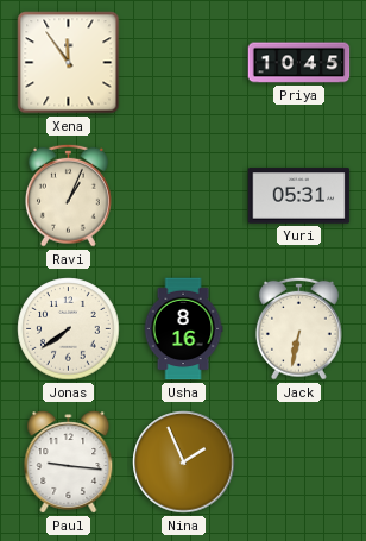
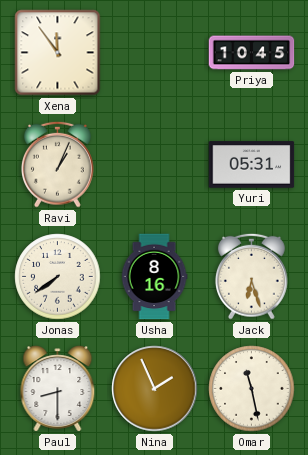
Jack: 6:32 -> 6:27 (251, 276)
Paul: 9:16 -> 8:30 (58, 389)
Omar: none -> 11:28 (252, 389)
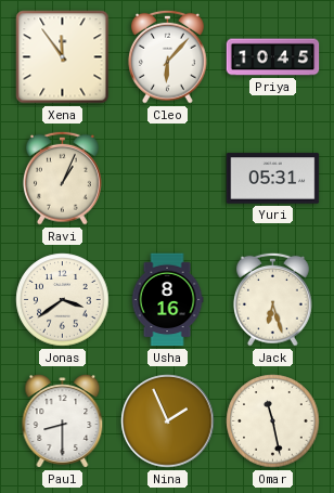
Cleo: none -> 6:07 (167, 56)
Jonas: 7:39 -> 3:39 (63, 300)
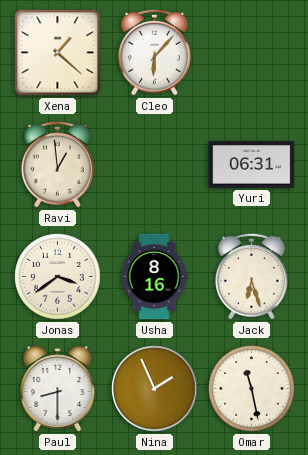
Xena: 11:54 -> 1:22 (58, 53)
Priya: 10:45 -> none (273, 57)
Ravi: 1:04 -> 12:59 (57, 164)
Yuri: 05:31 -> 06:31 (252, 165)
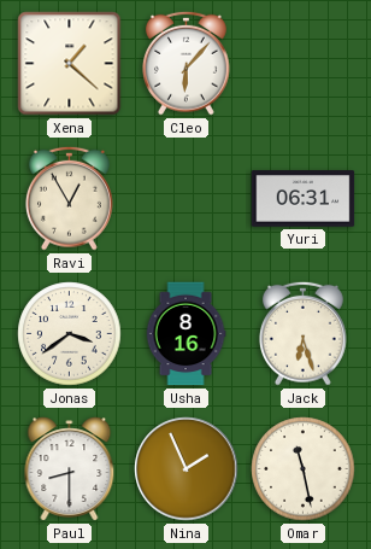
Ravi: 12:59 -> 12:55 (69, 198)
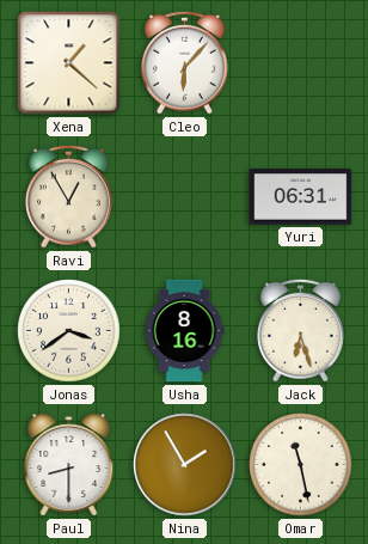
Nina: 1:56 -> 1:55 (185, 465)
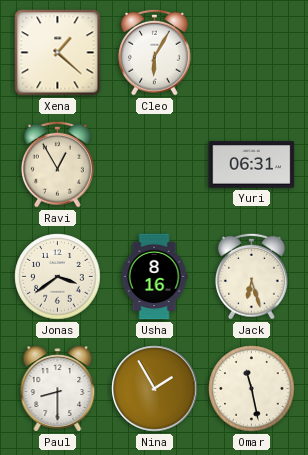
Cleo: 6:07 -> 6:05 (154, 52)
